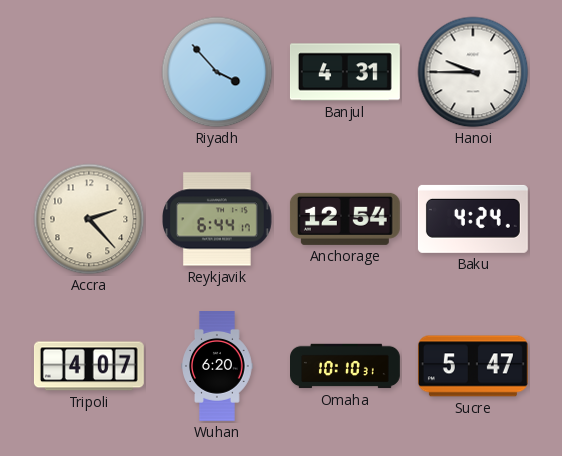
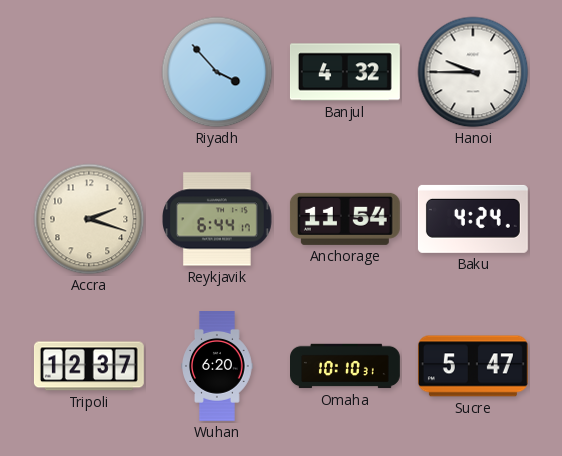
Banjul: 4:31 -> 4:32 (345, 72)
Accra: 2:23 -> 2:18 (89, 219)
Anchorage: 12:54 -> 11:54 (345, 219)
Tripoli: 4:07 -> 12:37 (89, 366)
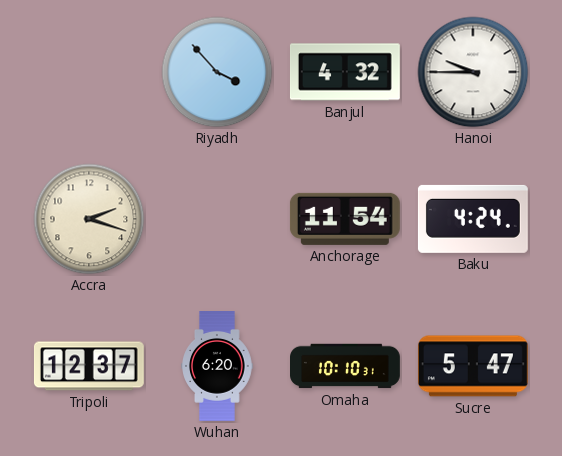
Reykjavik: 6:44 -> none (218, 219)
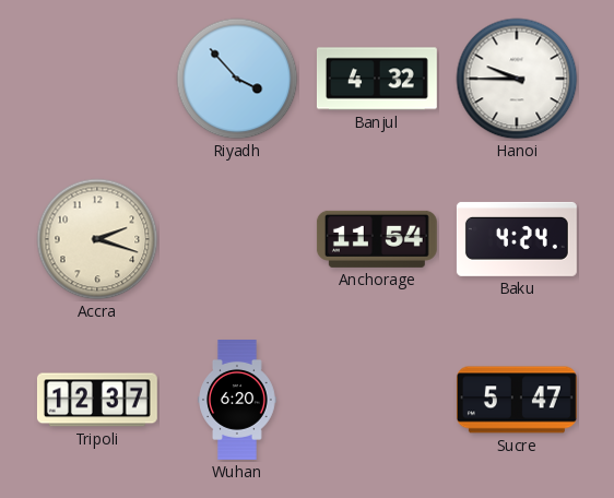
Omaha: 10:10 -> none (346, 366)
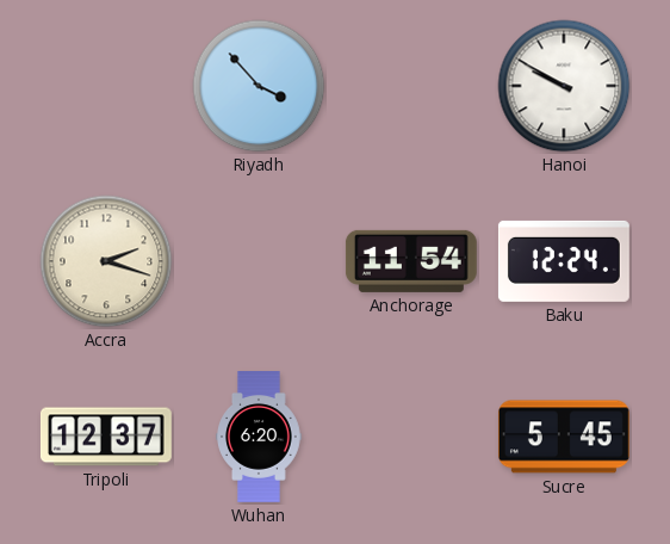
Banjul: 4:32 -> none (377, 79)
Hanoi: 9:45 -> 9:50 (564, 86)
Baku: 4:24 -> 12:24 (564, 261)
Sucre: 5:47 -> 5:45 (564, 437)
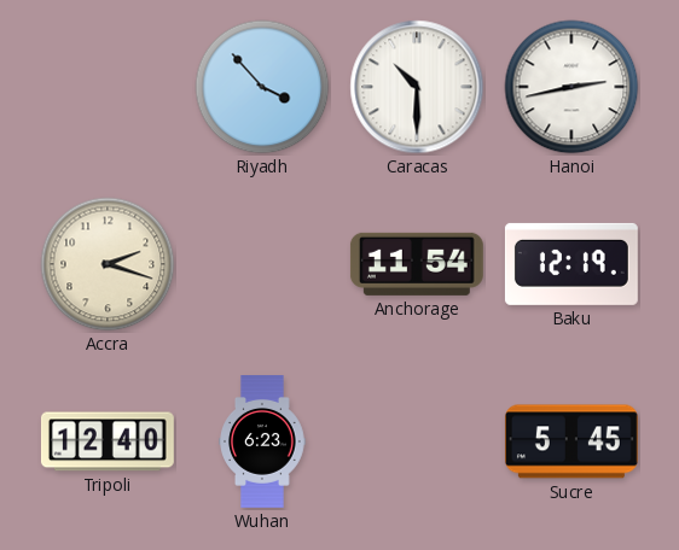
Caracas: none -> 10:30 (417, 87)
Hanoi: 9:50 -> 2:43 (571, 87)
Baku: 12:24 -> 12:19 (571, 264)
Tripoli: 12:37 -> 12:40 (108, 441)
Wuhan: 6:20 -> 6:23 (263, 443)
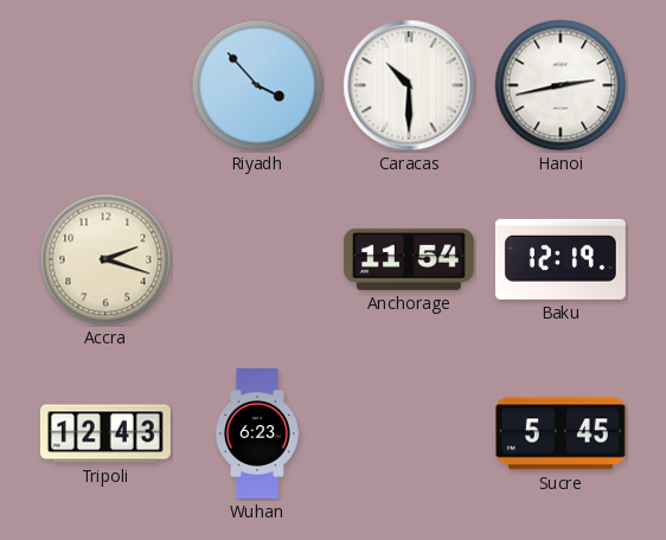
Tripoli: 12:40 -> 12:43 (105, 433)
